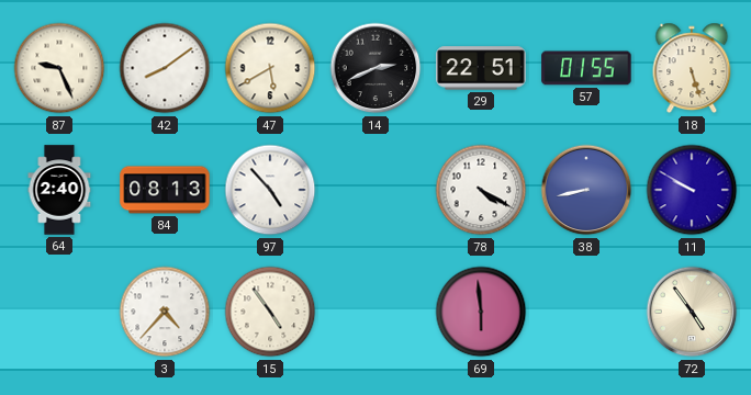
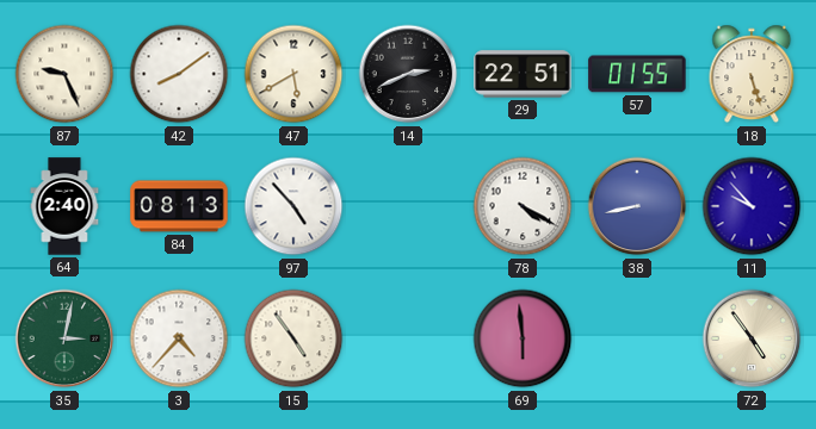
11: 9:50 -> 9:53 (752, 206)
35: none -> 3:02 (64, 338)
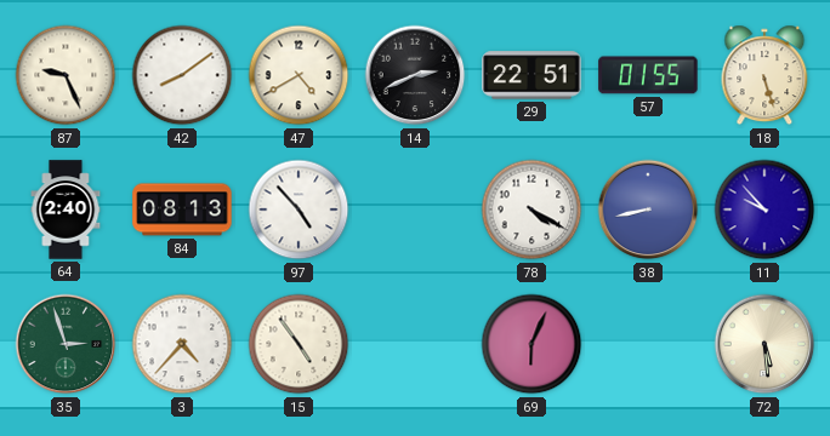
47: 5:40 -> 4:40 (299, 75)
35: 3:02 -> 2:57 (66, 344)
69: 5:59 -> 6:04 (531, 344)
72: 4:54 -> 5:29 (764, 344)
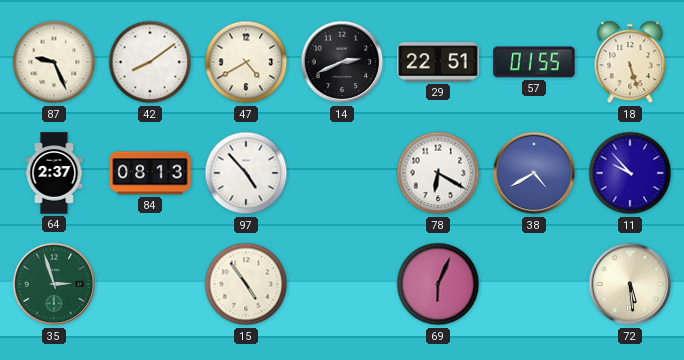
64: 2:40 -> 2:37 (54, 173)
78: 4:20 -> 6:20 (438, 173)
38: 8:43 -> 4:40 (534, 173)
3: 4:37 -> none (182, 344)
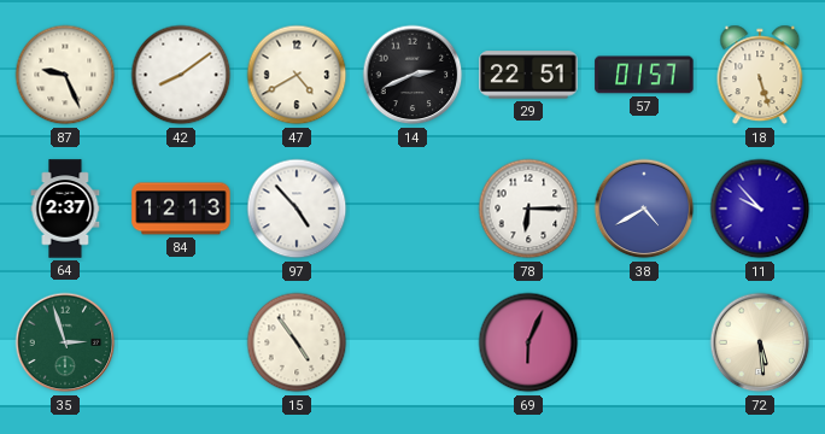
57: 01:55 -> 01:57 (644, 75)
84: 08:13 -> 12:13 (181, 209)
78: 6:20 -> 6:15 (528, 209)
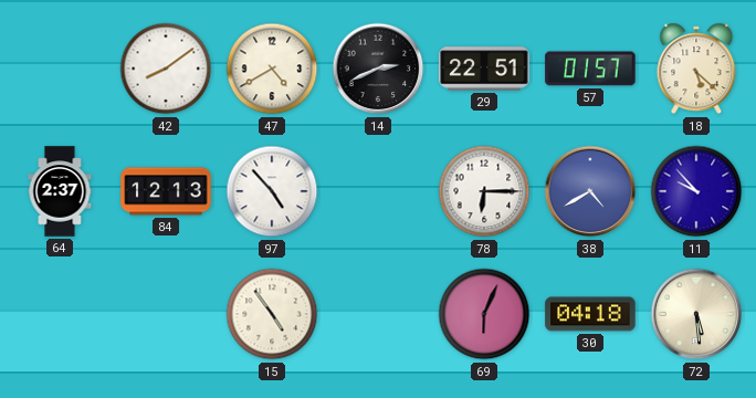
87: 9:26 -> none (65, 75)
18: 5:27 -> 5:22 (696, 69)
35: 2:57 -> none (65, 342)
30: none -> 04:18 (590, 314)
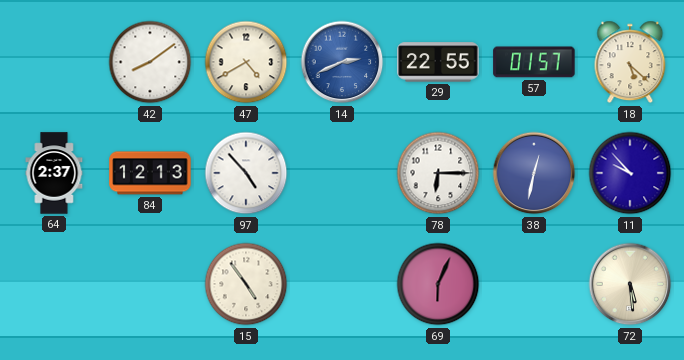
14 dial: black -> blue (342, 62)
29: 22:51 -> 22:55 (438, 62)
38: 4:40 -> 12:32 (534, 173)
30: 04:18 -> none (590, 314)
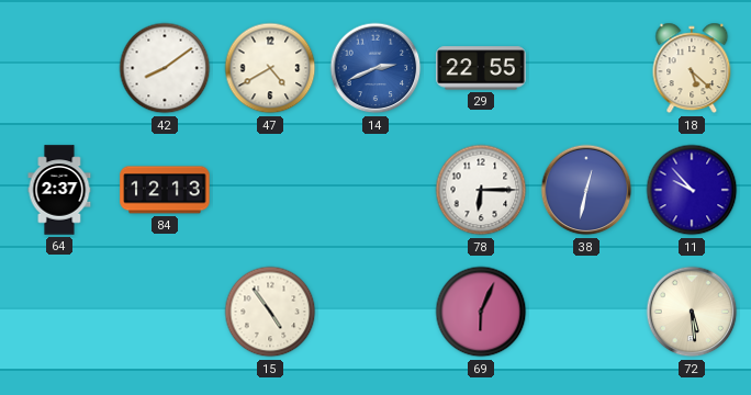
57: 01:57 -> none (534, 62)
97: 4:53 -> none (246, 173)
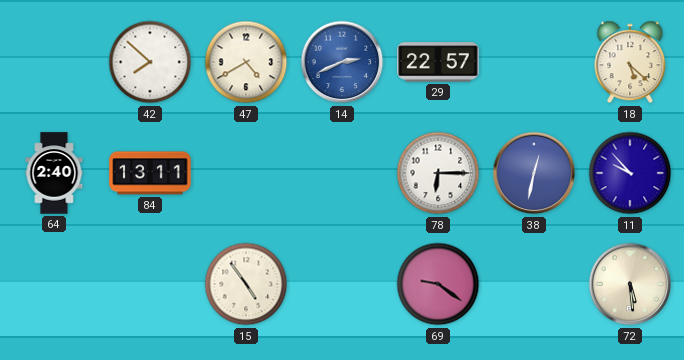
42: 8:09 -> 7:52 (150, 62)
29: 22:55 -> 22:57 (438, 62)
64: 2:37 -> 2:40 (54, 173)
84: 12:13 -> 13:11 (150, 173)
69: 6:04 -> 9:21 (438, 284)
